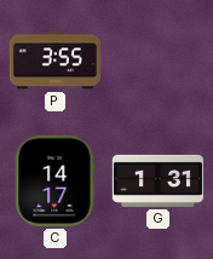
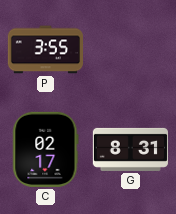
C: 14:17 -> 02:17 (46, 149)
G: 1:31 -> 8:31 (130, 149)
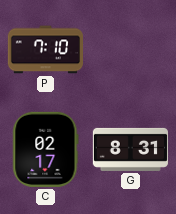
P: 3:55 -> 7:10 (45, 50)
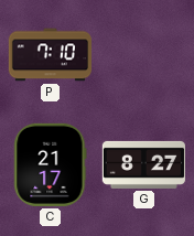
C: 02:17 -> 21:17 (51, 164)
G: 8:31 -> 8:27 (143, 164)
